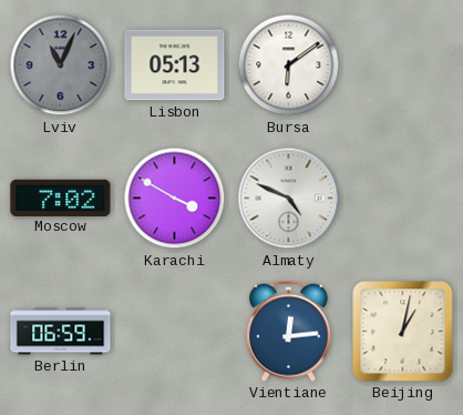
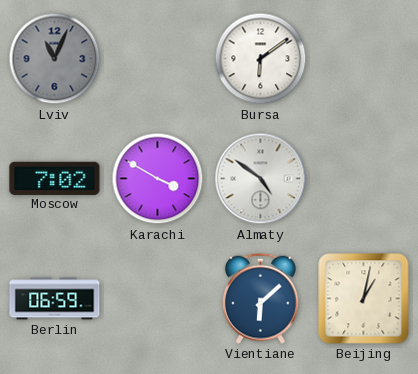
Lisbon: 05:13 -> none (175, 65)
Almaty: 4:49 -> 4:51 (261, 179)
Vientiane: 12:14 -> 6:08 (260, 298)
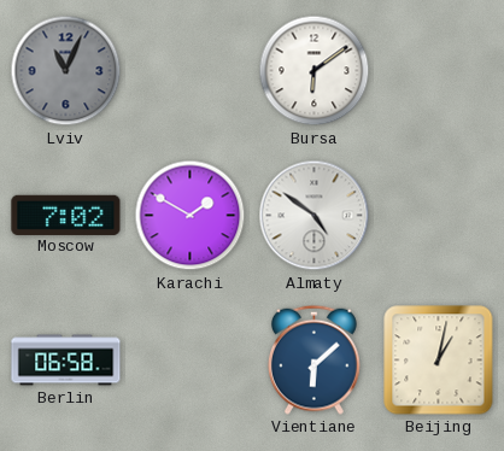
Karachi: 3:50 -> 1:50 (191, 216)
Berlin: 06:59 -> 06:58 (66, 361)
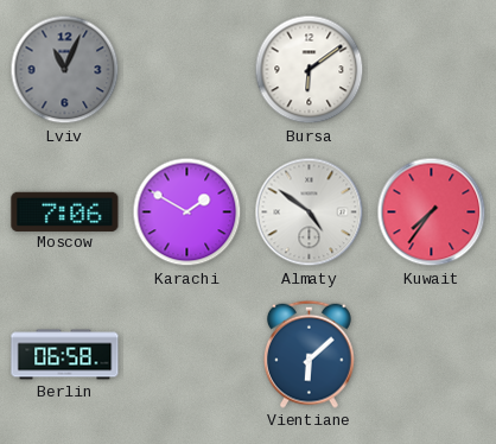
Moscow: 7:02 -> 7:06 (65, 211)
Kuwait: none -> 7:36 (432, 213)
Beijing: 1:02 -> none (439, 361)
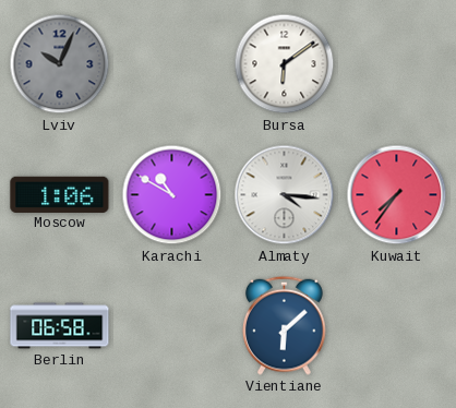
Lviv: 11:04 -> 10:04 (60, 64)
Moscow: 7:06 -> 1:06 (60, 194)
Karachi: 1:50 -> 10:50 (172, 195)
Almaty: 4:51 -> 4:16 (285, 195)
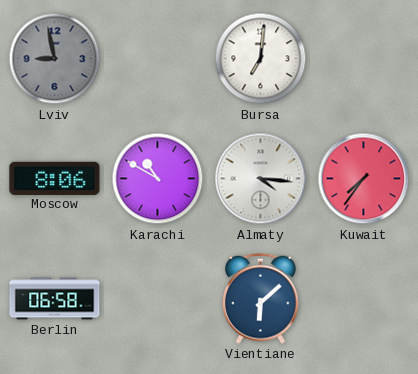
Lviv: 10:04 -> 8:58 (55, 59)
Bursa: 6:09 -> 7:01 (261, 59)
Moscow: 1:06 -> 8:06 (55, 178)
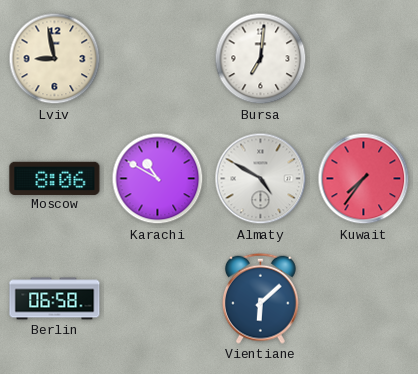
Lviv dial: grey -> cream (55, 59)
Almaty: 4:16 -> 4:50 (261, 179)
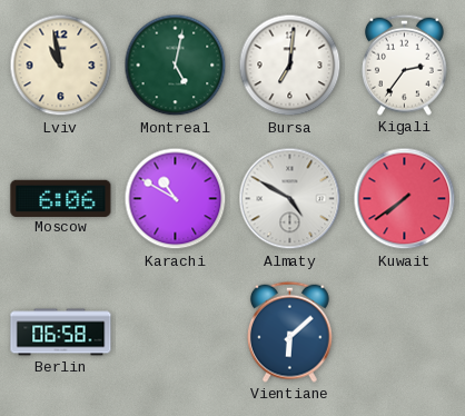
Lviv: 8:58 -> 10:58 (61, 66)
Montreal: none -> 5:02 (176, 66)
Kigali: none -> 2:36 (404, 65)
Moscow: 8:06 -> 6:06 (61, 198)
Kuwait: 7:36 -> 7:39 (405, 199)
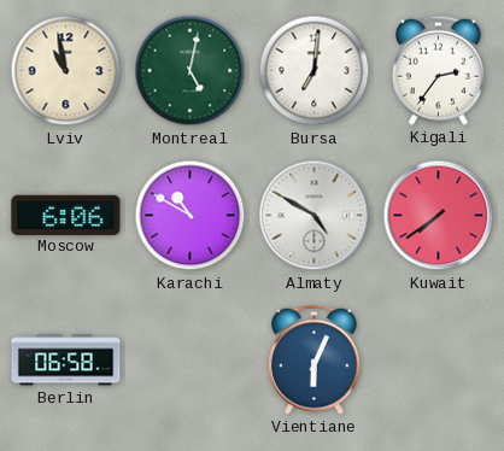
Vientiane: 6:08 -> 6:04 (313, 359)
